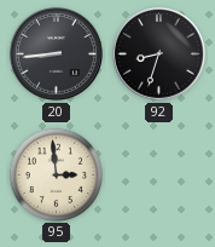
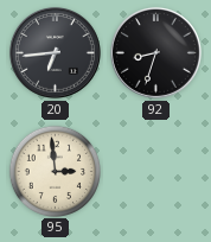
20: 8:44 -> 6:44 (55, 52)
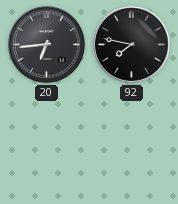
92: 8:33 -> 7:47 (131, 44)
95: 2:59 -> none (55, 171)
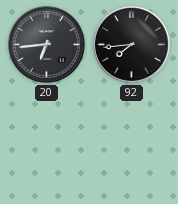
92: 7:47 -> 7:44 (131, 44)
